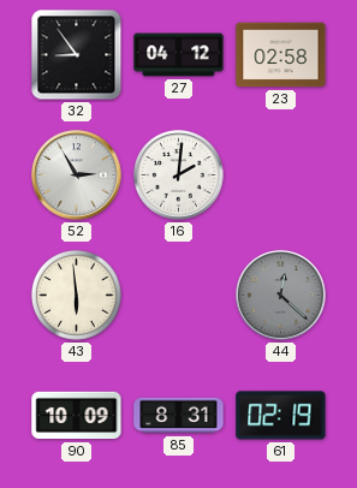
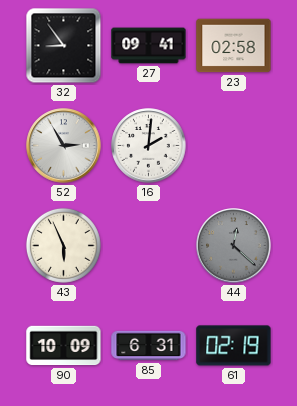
27: 04:12 -> 09:41 (149, 46)
43: 5:59 -> 5:56 (63, 245)
85: 8:31 -> 6:31 (149, 346)
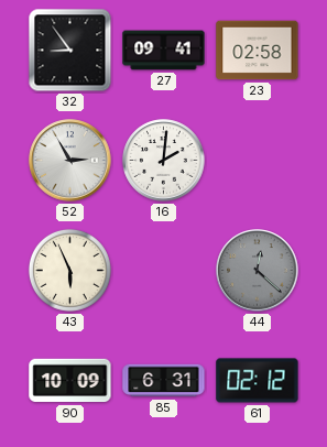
61: 02:19 -> 02:12 (258, 381)
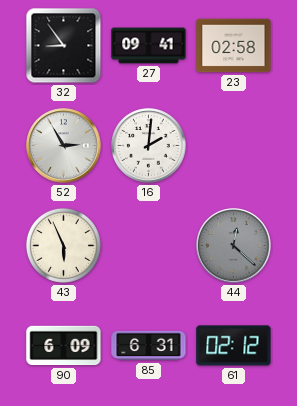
90: 10:09 -> 6:09 (64, 346)
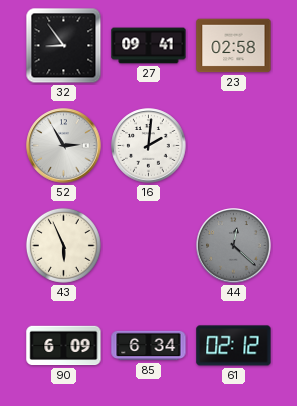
85: 6:31 -> 6:34 (149, 346)
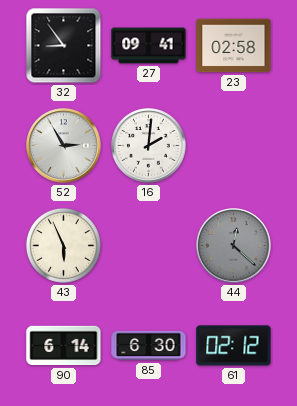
90: 6:09 -> 6:14 (64, 346)
85: 6:34 -> 6:30 (149, 346)
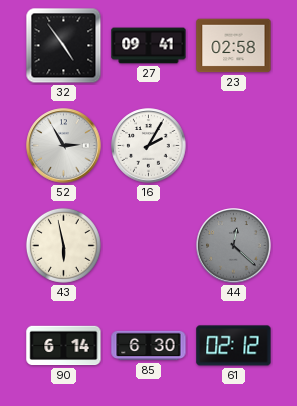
32: 8:54 -> 4:54 (64, 46)
16: 2:01 -> 2:05 (149, 146)
43: 5:56 -> 5:58 (63, 245)
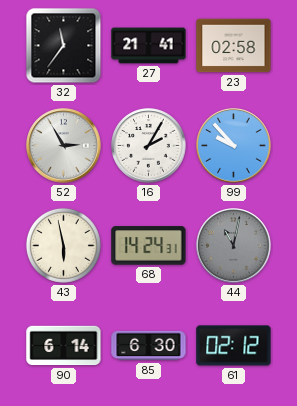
32: 4:54 -> 11:36 (64, 46)
27: 09:41 -> 21:41 (149, 46)
99: none -> 9:53 (234, 146)
68: none -> 14:24 (149, 246)
44: 12:22 -> 11:02 (234, 246)
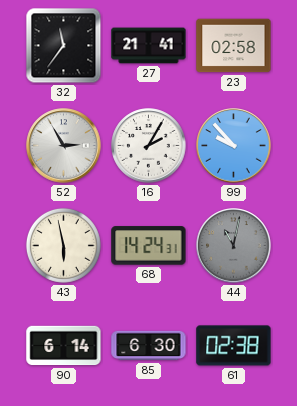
61: 02:12 -> 02:38 (234, 346)
